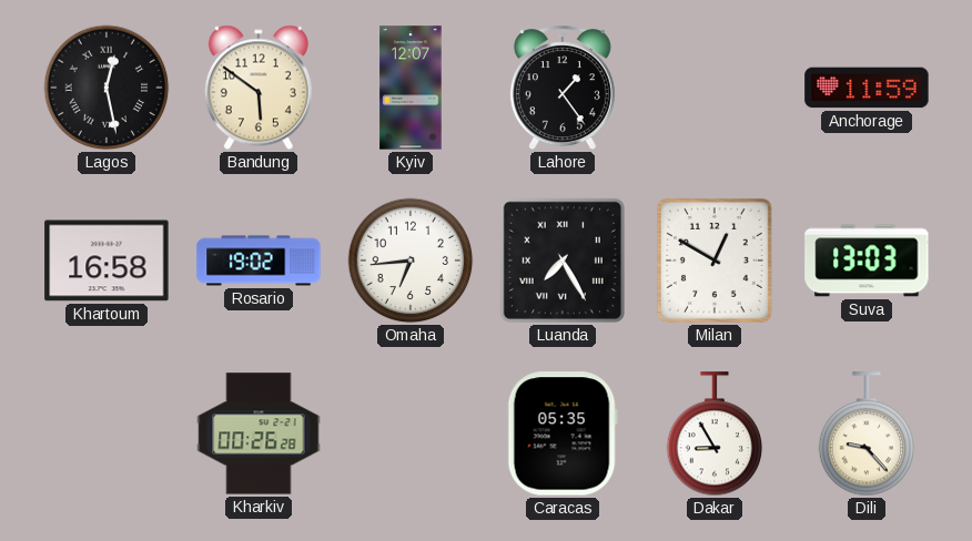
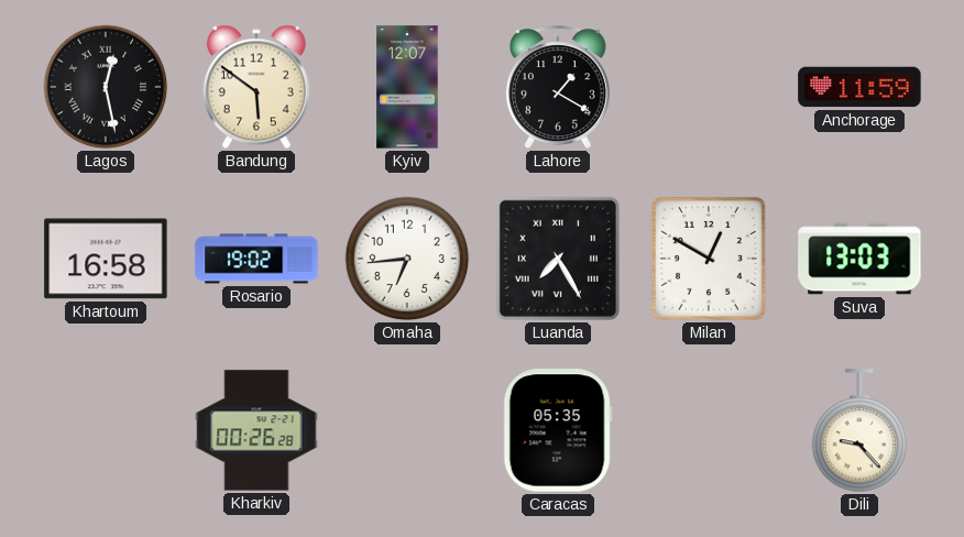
Lahore: 1:24 -> 1:20 (558, 88)
Dakar: 8:55 -> none (715, 435)
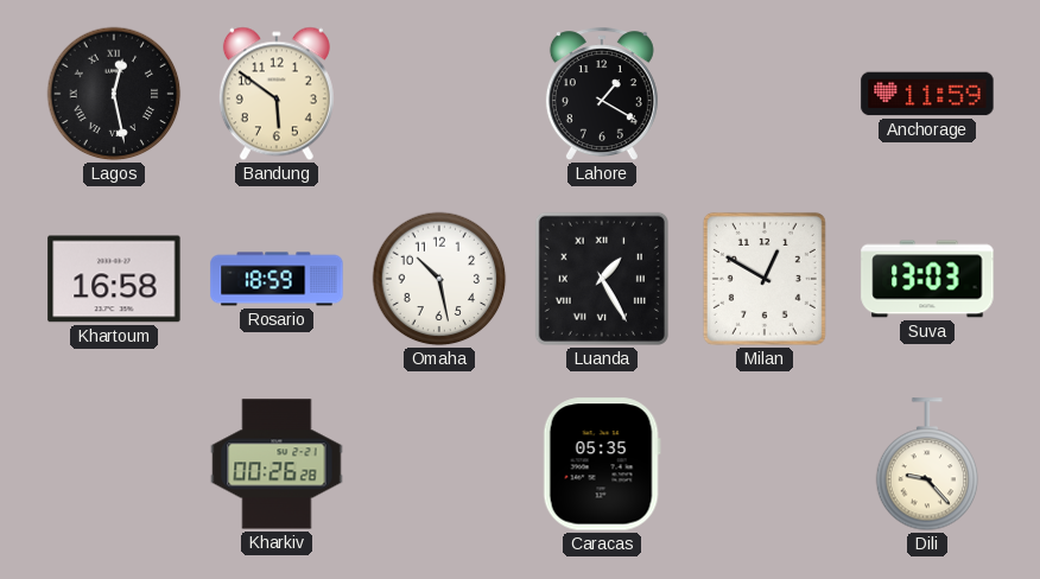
Kyiv: 12:07 -> none (407, 87)
Rosario: 19:02 -> 18:59 (277, 279)
Omaha: 6:44 -> 10:28 (439, 279)
Luanda: 7:25 -> 1:25 (602, 279)
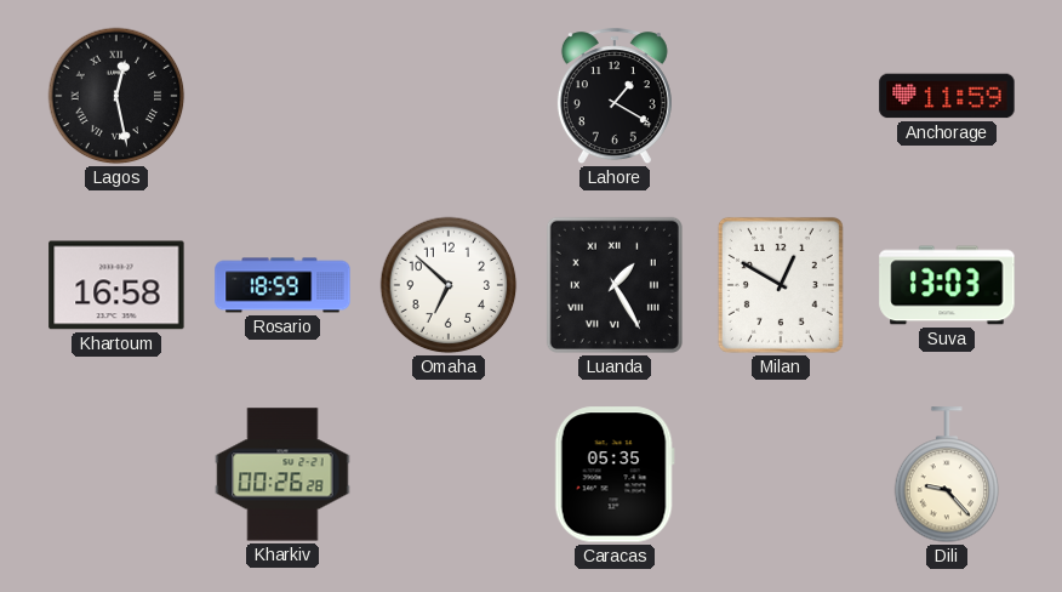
Bandung: 5:51 -> none (277, 94)
Omaha: 10:28 -> 6:52 (449, 285)
